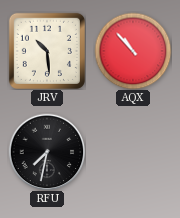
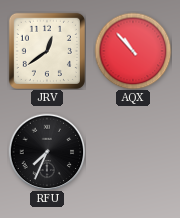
JRV: 10:29 -> 12:39 (47, 51)
RFU: 7:32 -> 7:34 (47, 152)
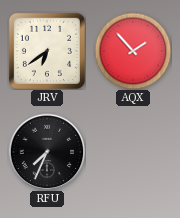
JRV: 12:39 -> 6:39 (47, 51)
AQX: 10:53 -> 1:53 (133, 51)
